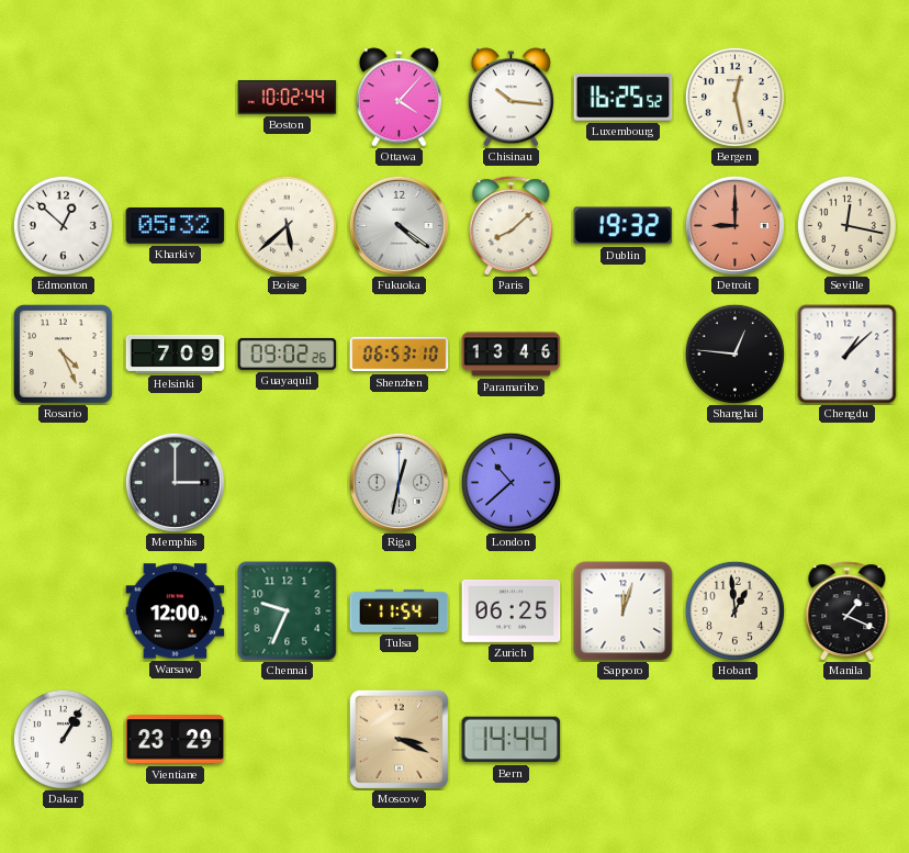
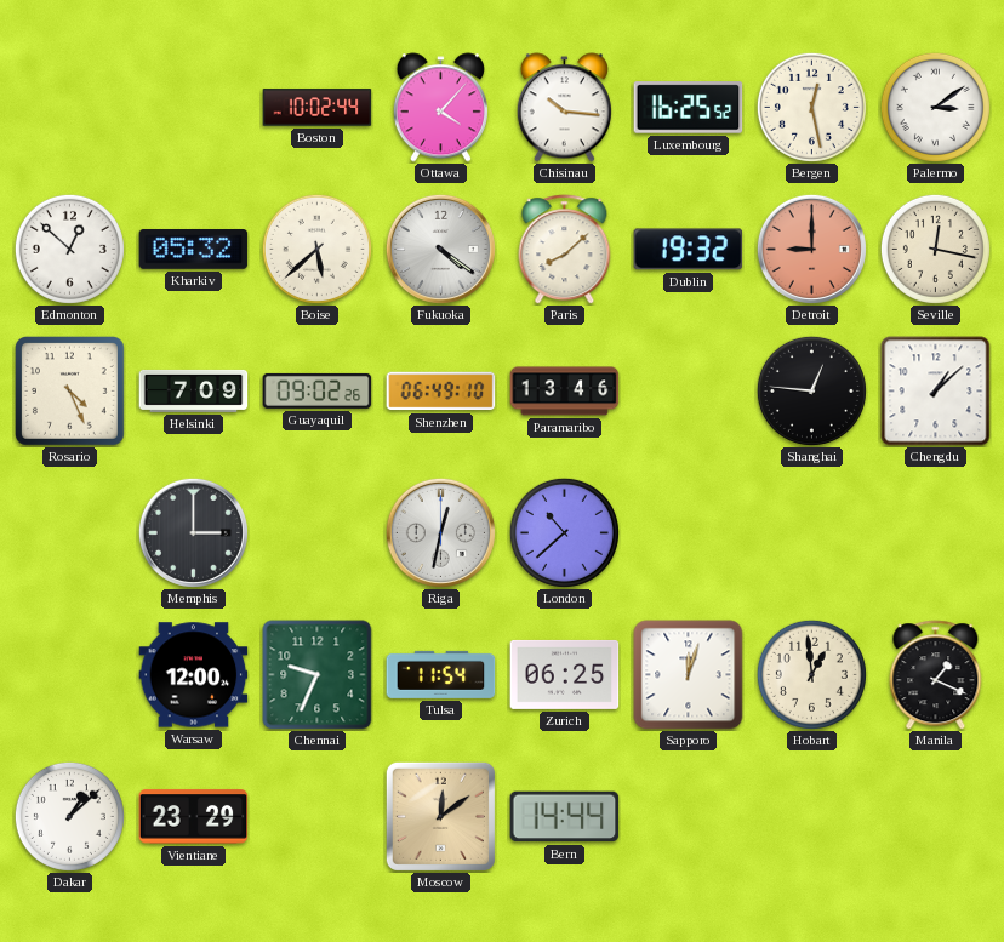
Palermo: none -> 3:09 (935, 107)
Shenzhen: 06:53 -> 06:49 (441, 392)
Dakar: 1:05 -> 1:08 (69, 816)
Moscow: 3:19 -> 12:09 (440, 816)
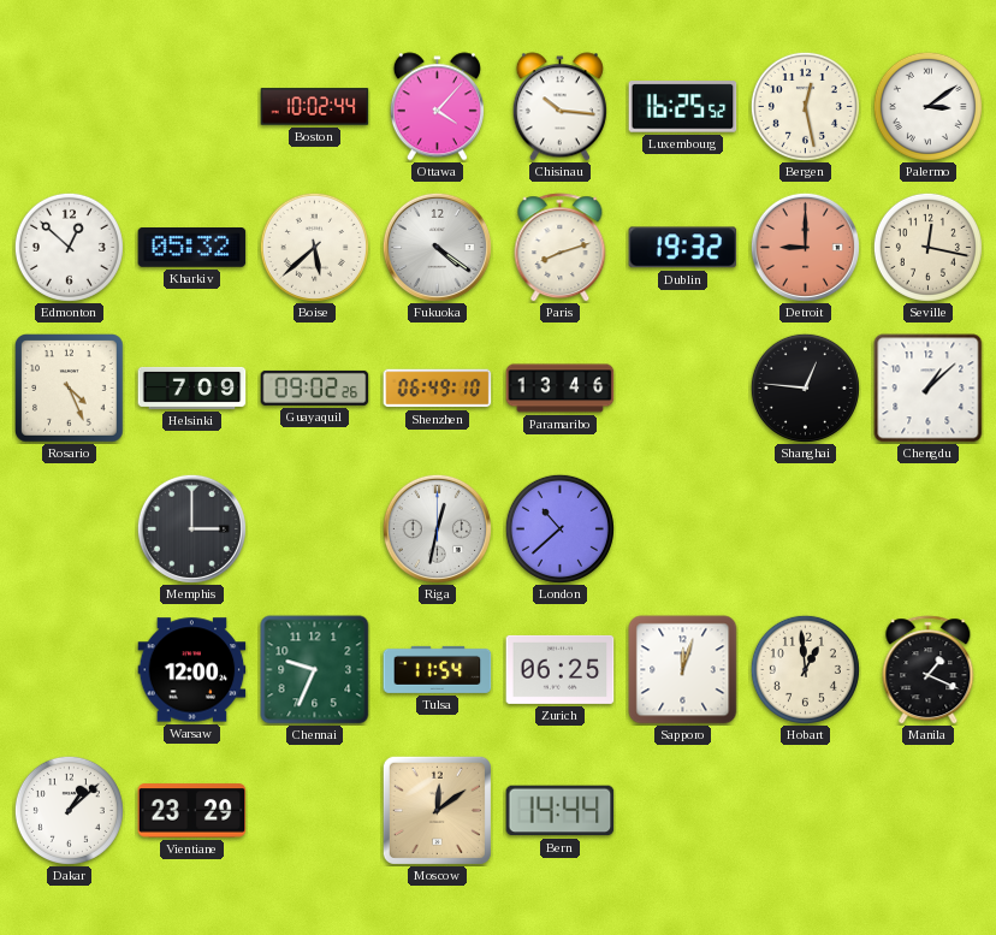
Paris: 8:08 -> 8:12 (561, 248)
